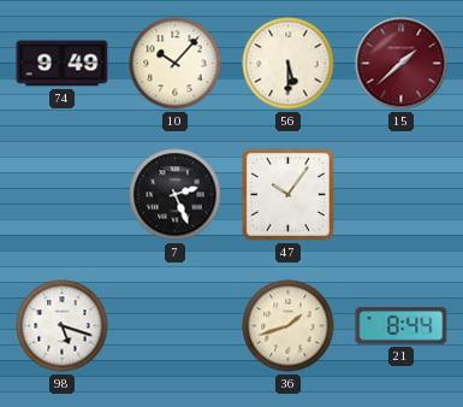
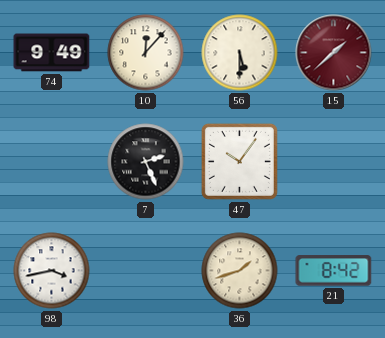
10: 10:07 -> 12:07 (146, 53)
98: 5:18 -> 3:43 (52, 271)
21: 8:44 -> 8:42 (334, 271)
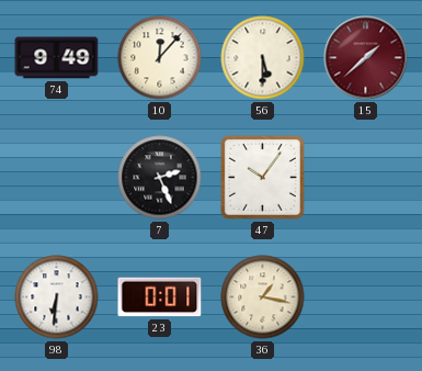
98: 3:43 -> 6:31 (57, 297)
23: none -> 0:01 (160, 297)
36: 1:42 -> 1:17 (263, 297)
21: 8:42 -> none (334, 271)
